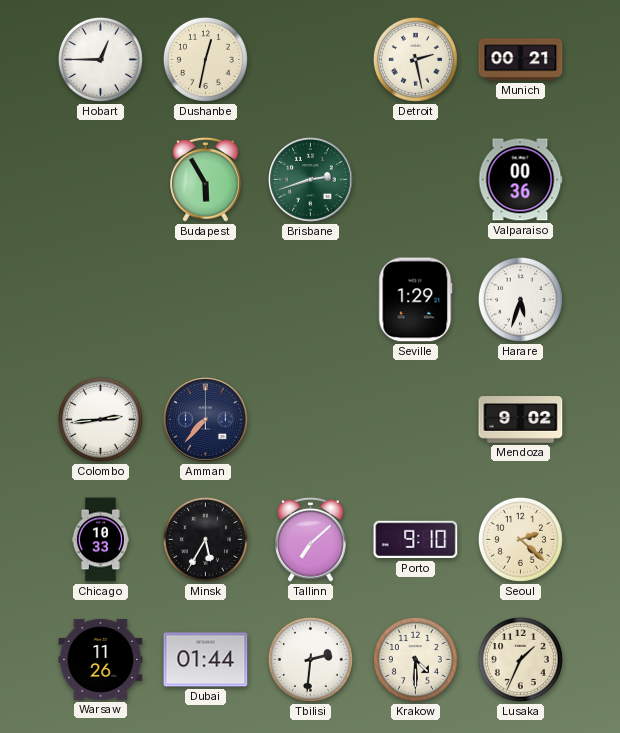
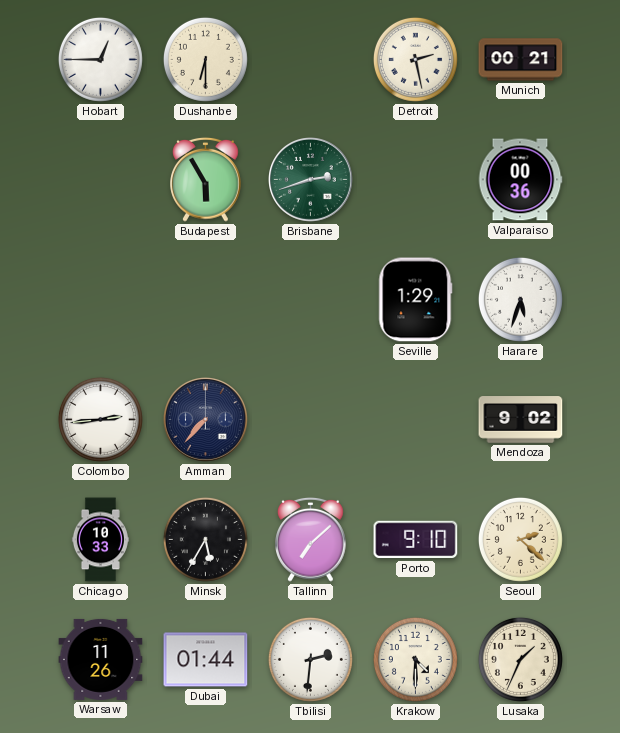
Dushanbe: 12:32 -> 6:30 (205, 59)
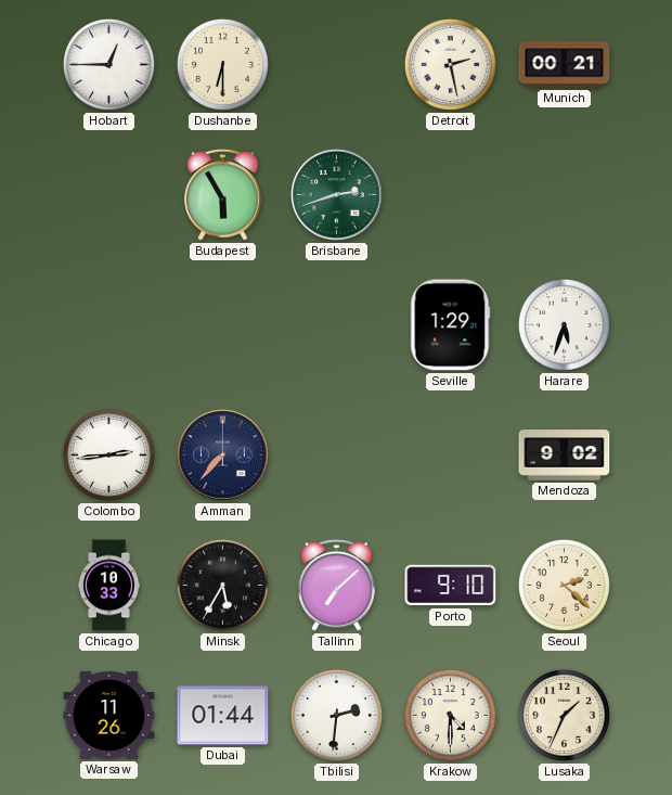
Valparaiso: 00:36 -> none (520, 180)
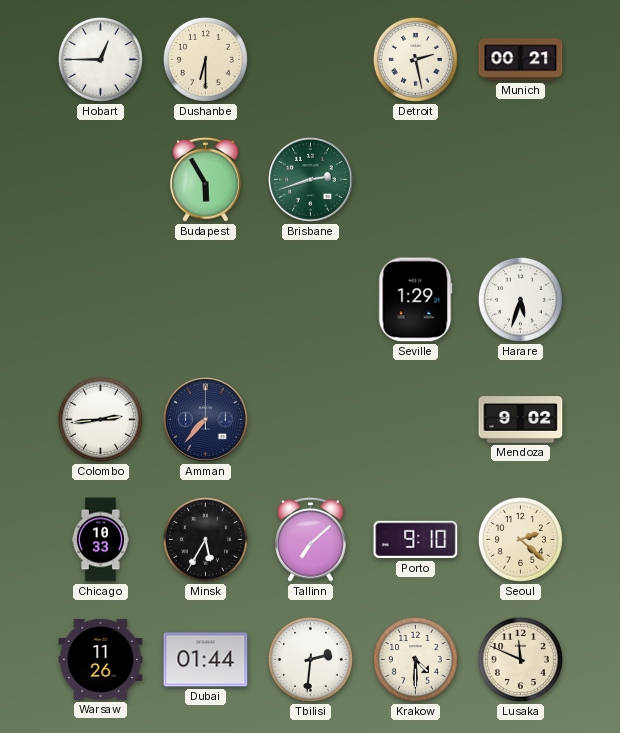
Lusaka: 1:34 -> 11:49 (520, 659)
